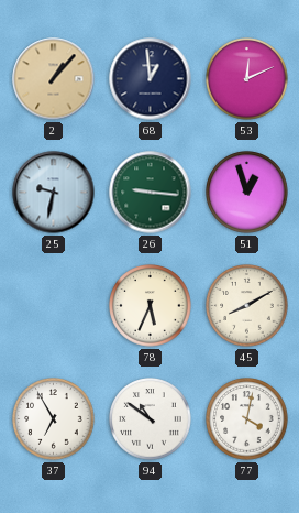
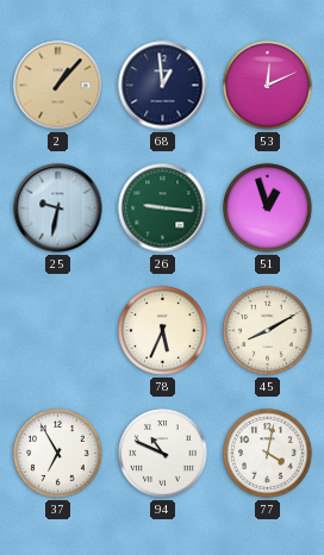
94: 10:51 -> 10:49 (163, 454)
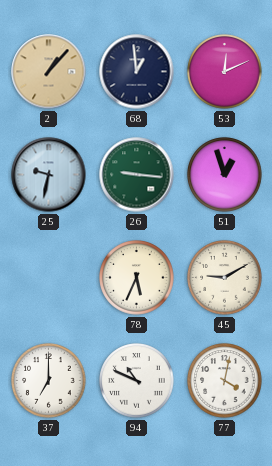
45: 8:10 -> 9:10 (225, 278)
37: 6:55 -> 7:00 (49, 381)
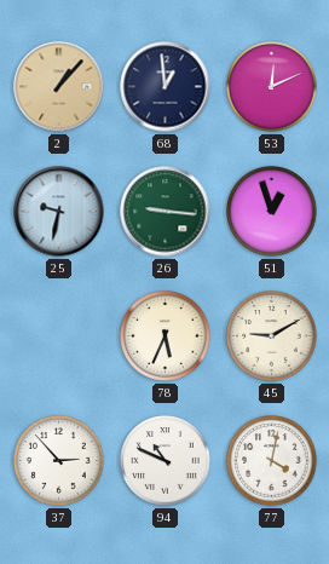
37: 7:00 -> 2:53 (59, 461)
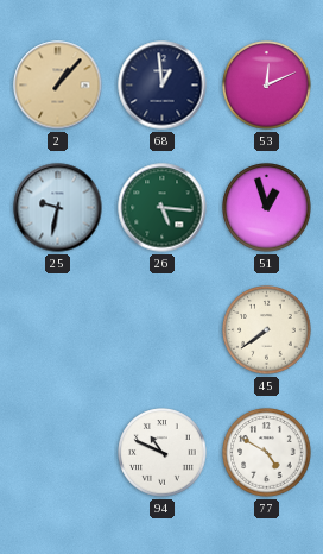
26: 9:16 -> 5:16 (163, 208)
78: 5:34 -> none (166, 336)
45: 9:10 -> 7:39 (267, 330)
37: 2:53 -> none (59, 461)
77: 4:02 -> 4:50 (267, 453)
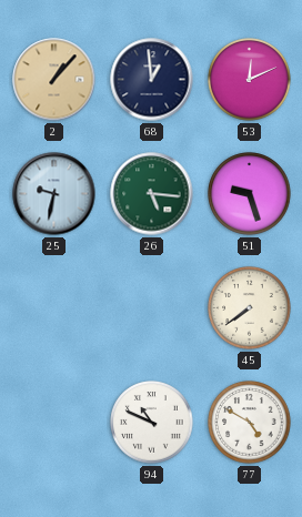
51: 12:57 -> 9:27 (250, 194)
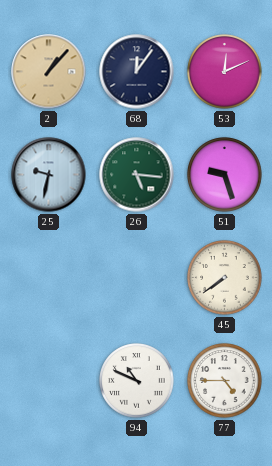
68: 12:59 -> 12:06 (137, 72)
77: 4:50 -> 4:45 (225, 381)
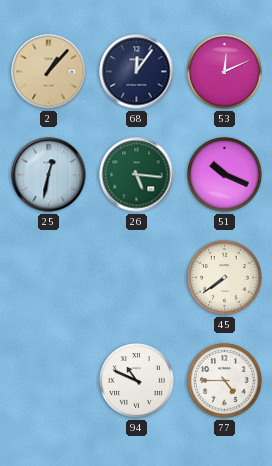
25: 9:32 -> 12:32 (49, 175)
51: 9:27 -> 10:19 (225, 175)
